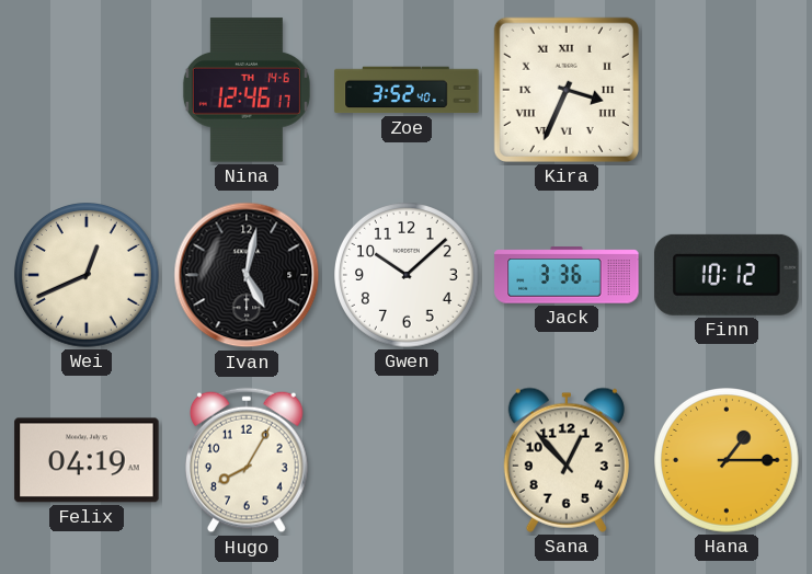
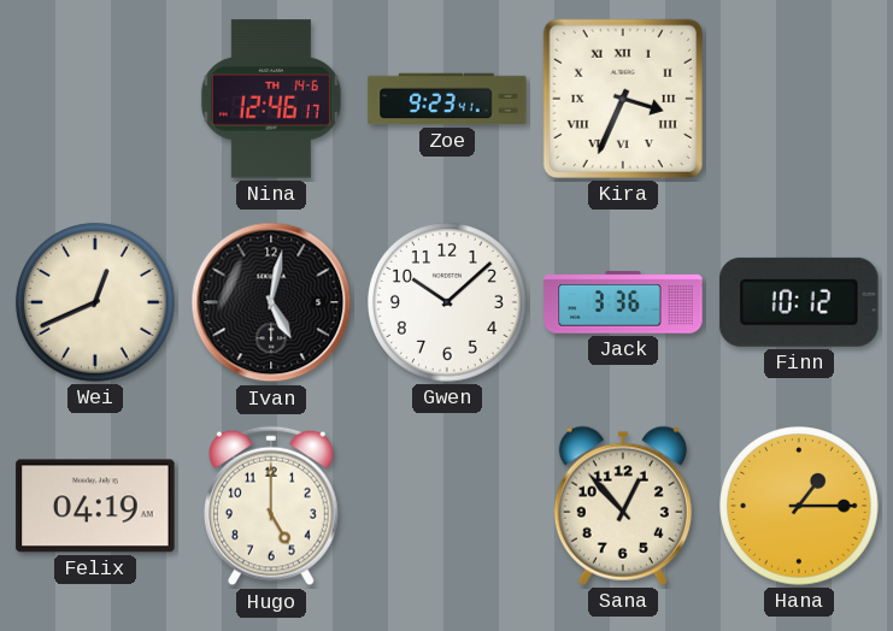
Zoe: 3:52 -> 9:23 (447, 99)
Hugo: 8:05 -> 5:00 (272, 506)
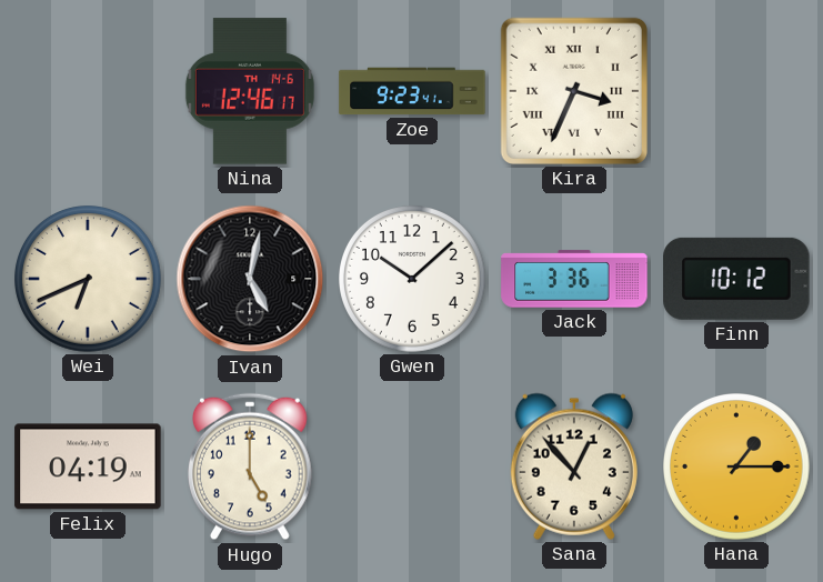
Wei: 12:41 -> 6:41 (89, 280)
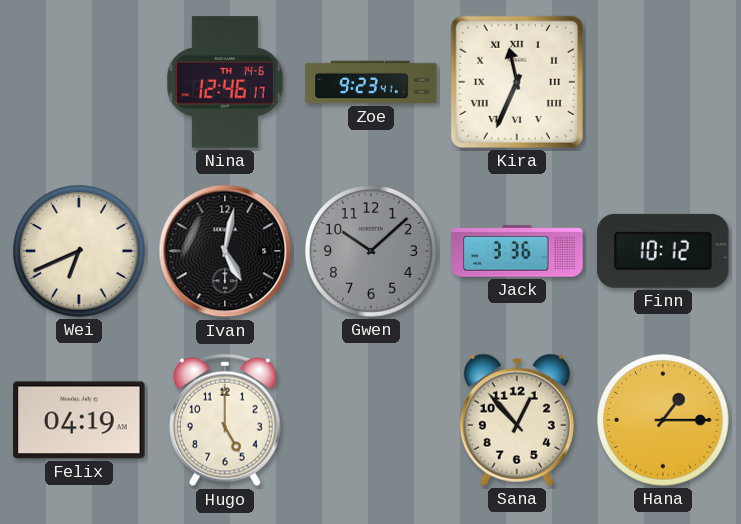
Kira: 3:34 -> 11:34 (517, 82)
Gwen dial: white -> grey (372, 252)
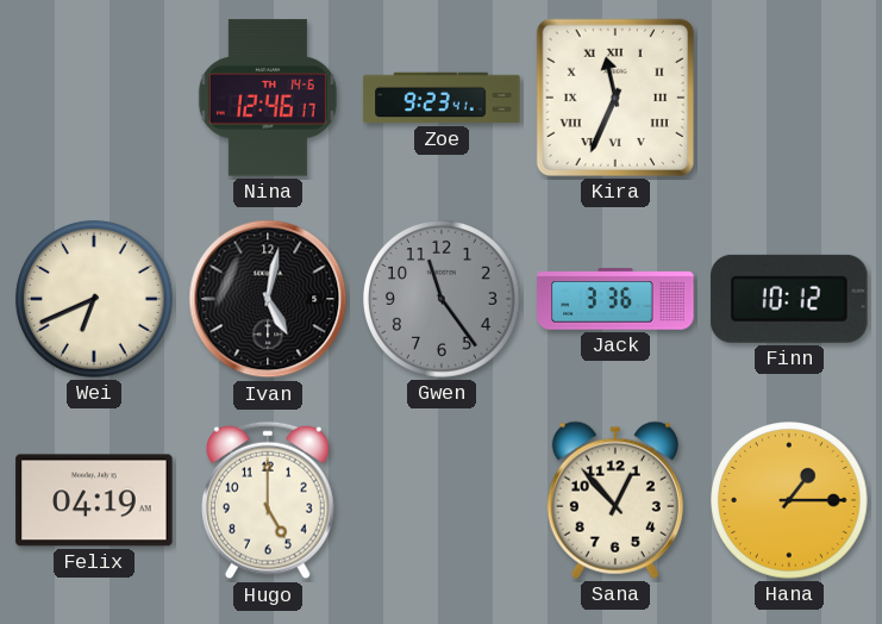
Gwen: 10:08 -> 11:24 (443, 300)
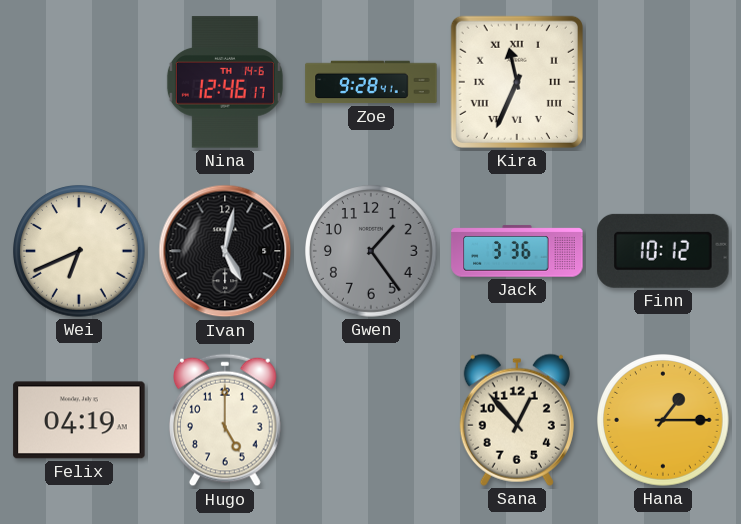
Zoe: 9:23 -> 9:28 (371, 82)
Gwen: 11:24 -> 1:24 (372, 252)
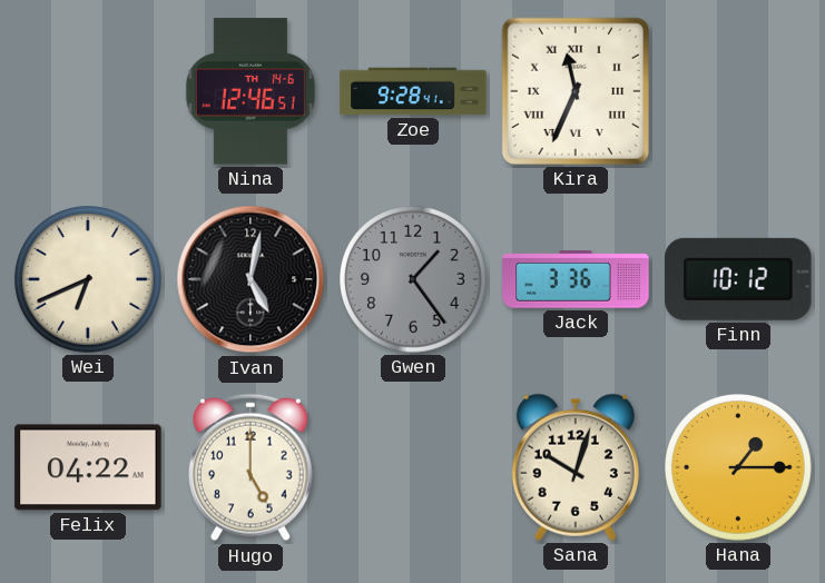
Nina: 12:46:17 -> 12:46:51 (251, 91)
Felix: 04:19 -> 04:22 (88, 467)
Sana: 12:53 -> 10:03 (576, 467)
